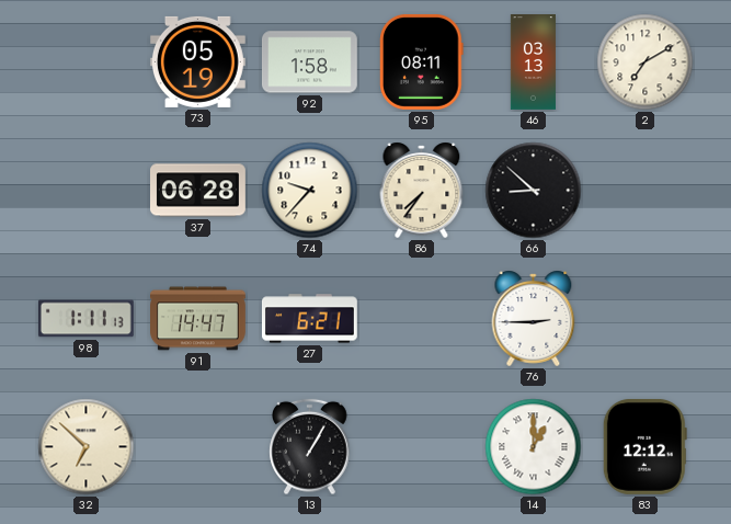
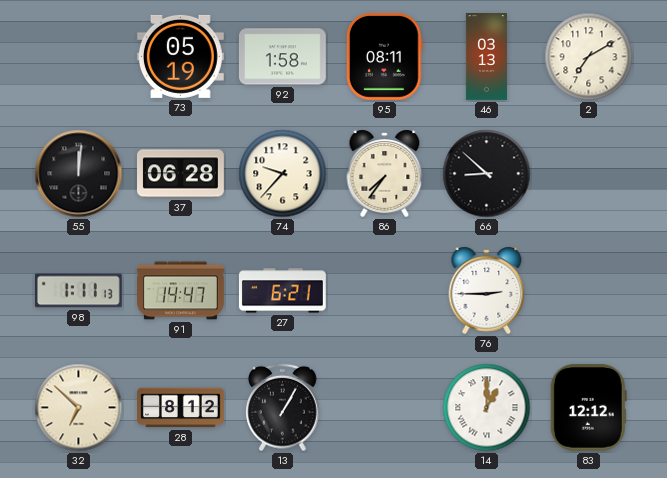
55: none -> 12:01 (79, 174)
28: none -> 8:12 (181, 408)
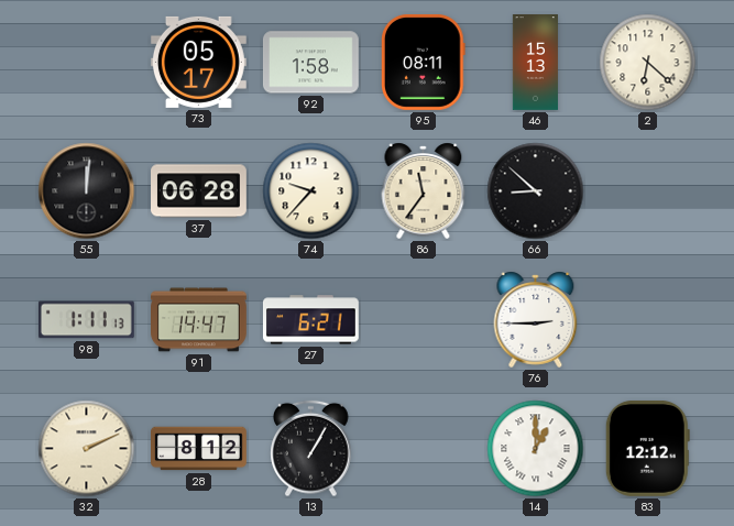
73: 05:19 -> 05:17 (198, 62)
46: 03:13 -> 15:13 (535, 63)
2: 7:10 -> 6:22 (648, 63)
86: 7:36 -> 11:36 (424, 190)
32: 6:52 -> 2:11 (87, 449)
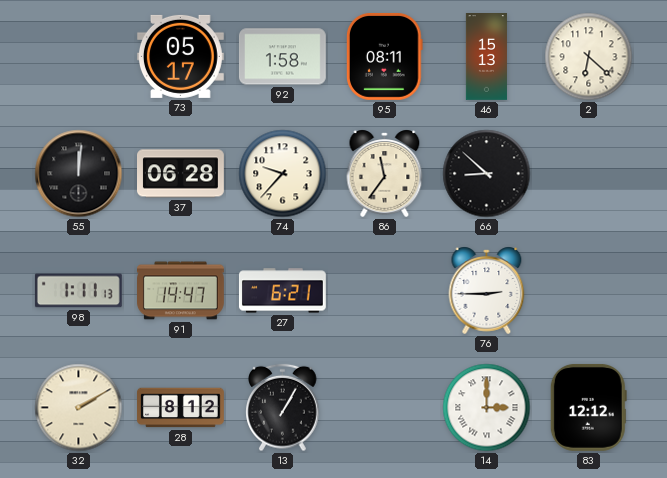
32: 2:11 -> 2:10 (79, 408)
14: 1:00 -> 3:00 (487, 408)
